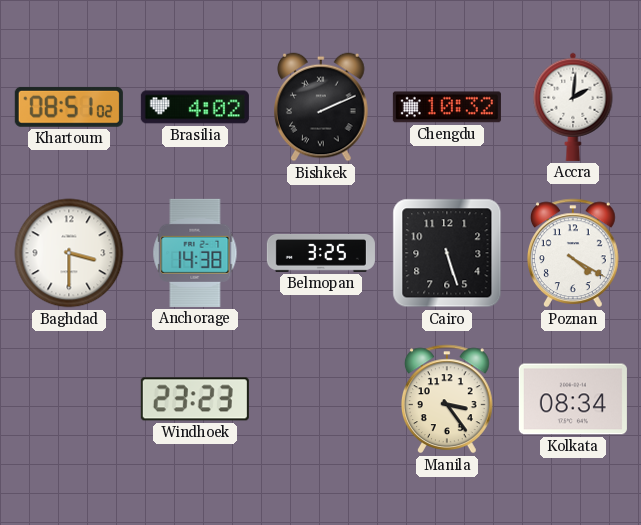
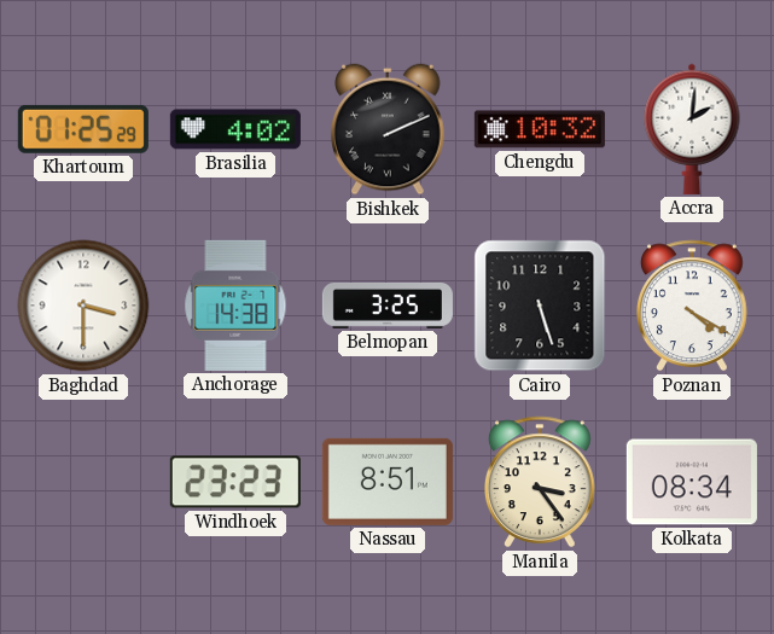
Khartoum: 08:51 -> 01:25 (83, 129)
Nassau: none -> 8:51 (388, 482)
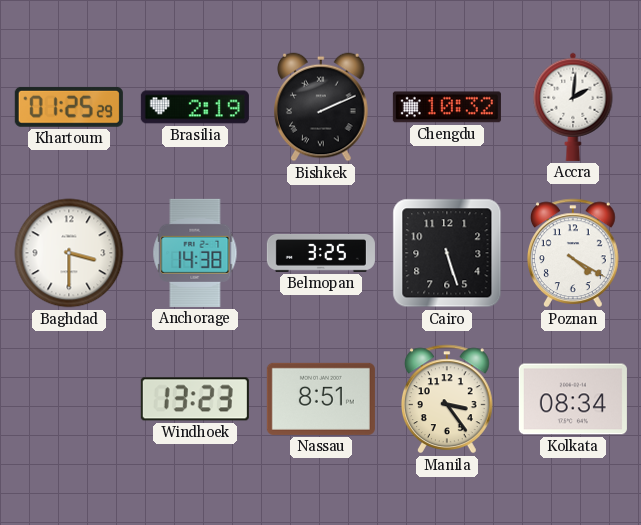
Brasilia: 4:02 -> 2:19 (195, 107)
Windhoek: 23:23 -> 13:23 (195, 399)
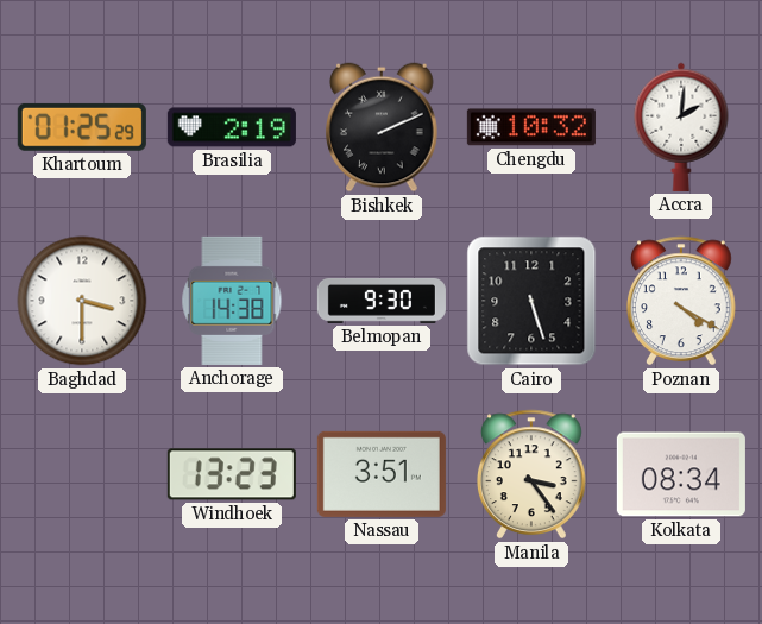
Belmopan: 3:25 -> 9:30 (382, 301)
Nassau: 8:51 -> 3:51 (382, 474)
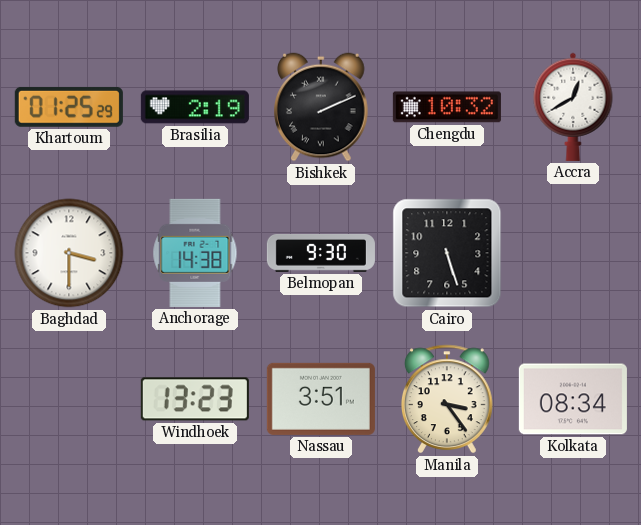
Accra: 2:01 -> 12:40 (573, 107)
Poznan: 4:20 -> none (682, 301)
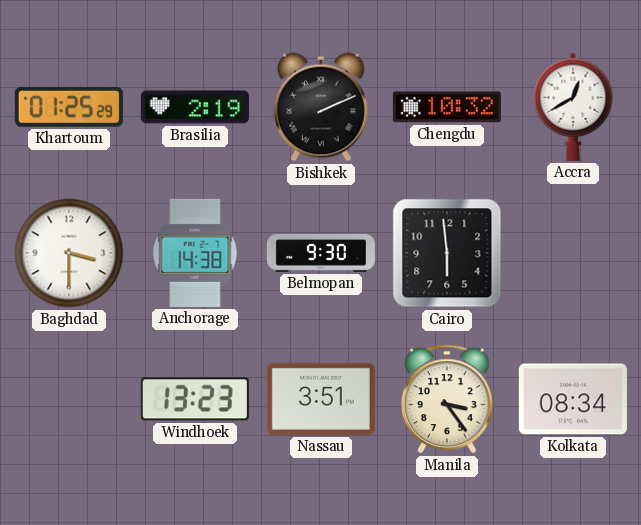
Cairo: 5:27 -> 5:59 (447, 253)
